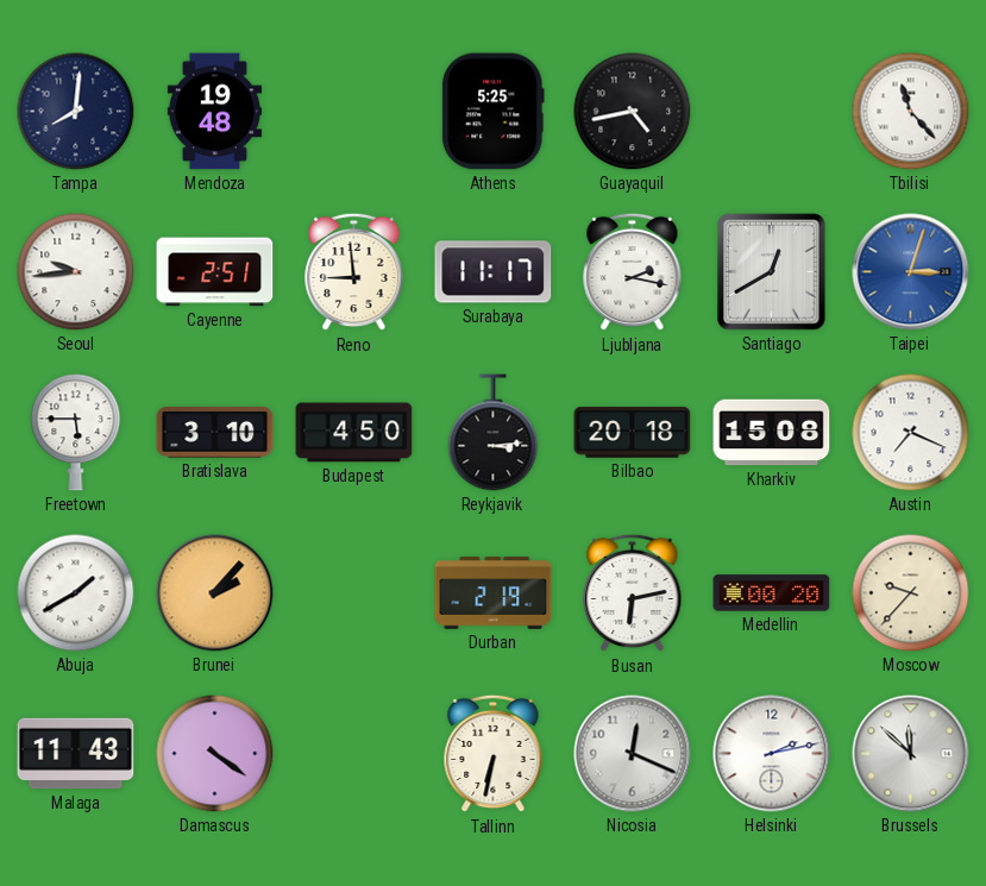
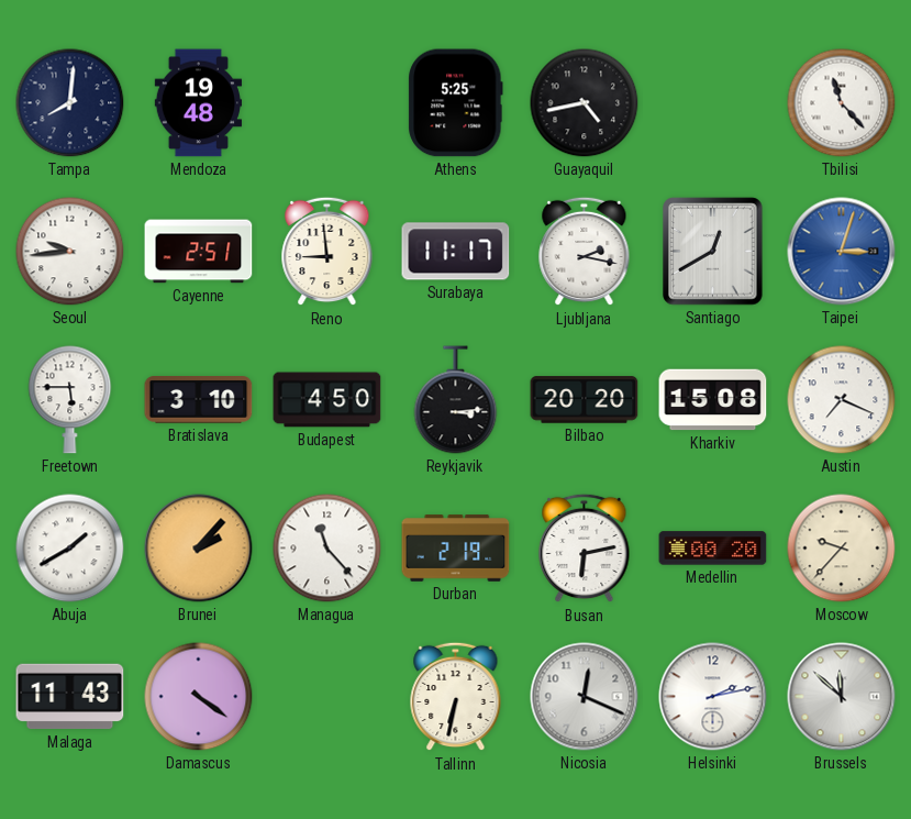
Bilbao: 20:18 -> 20:20 (585, 400)
Managua: none -> 11:23 (327, 549)
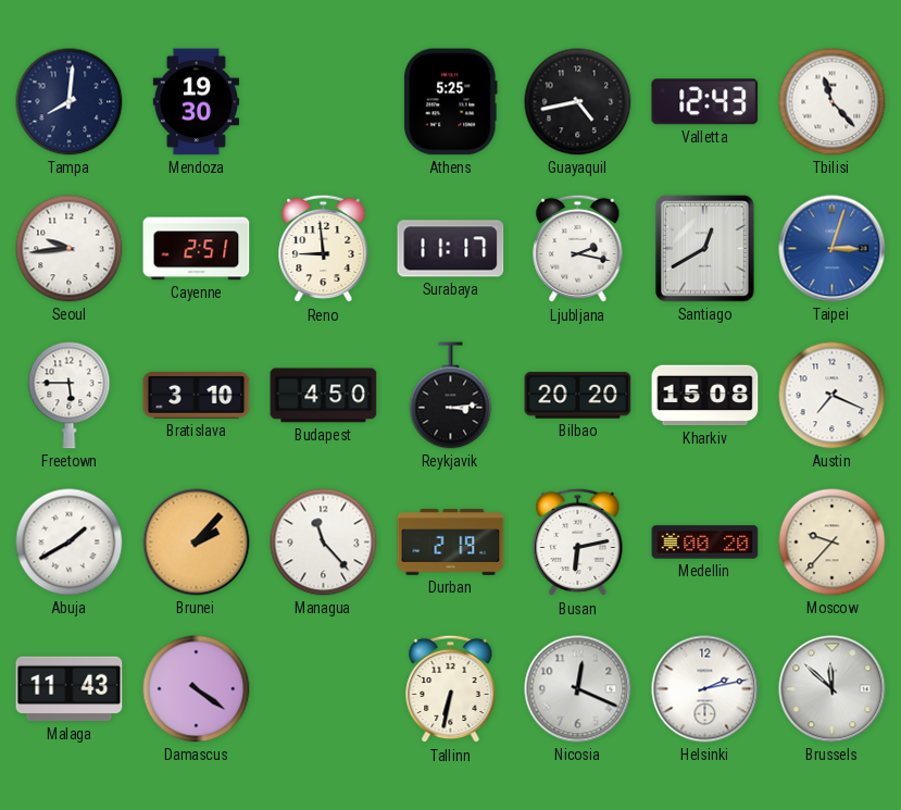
Mendoza: 19:48 -> 19:30 (197, 102)
Valletta: none -> 12:43 (705, 102)
